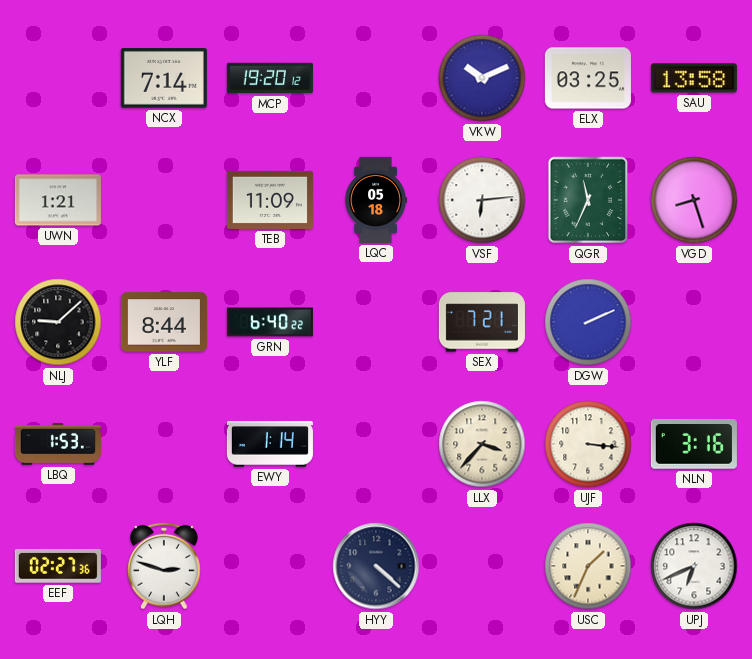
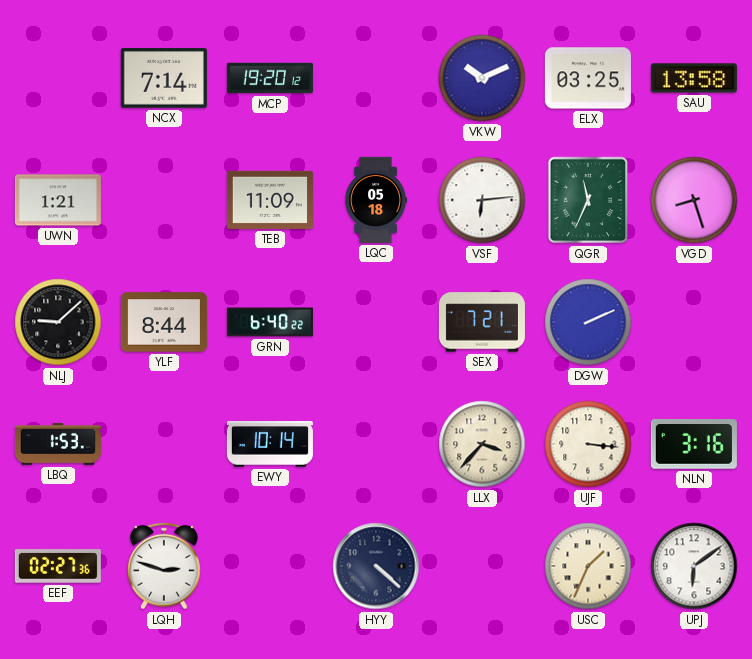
EWY: 1:14 -> 10:14 (270, 444)
UPJ: 6:41 -> 6:09 (694, 566)
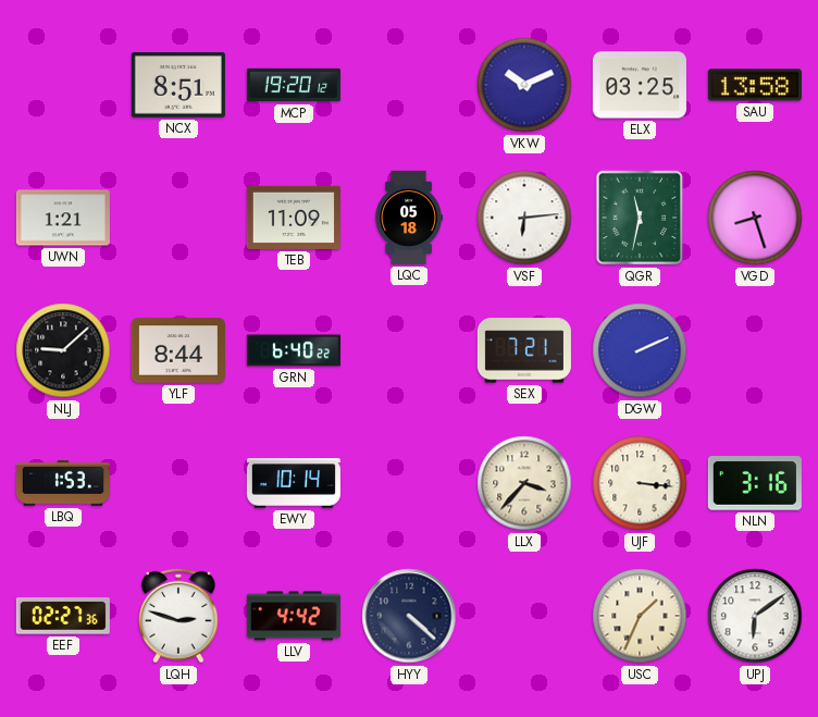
NCX: 7:14 -> 8:51 (178, 85)
QGR: 11:34 -> 11:32 (640, 218)
LLV: none -> 4:42 (294, 616)
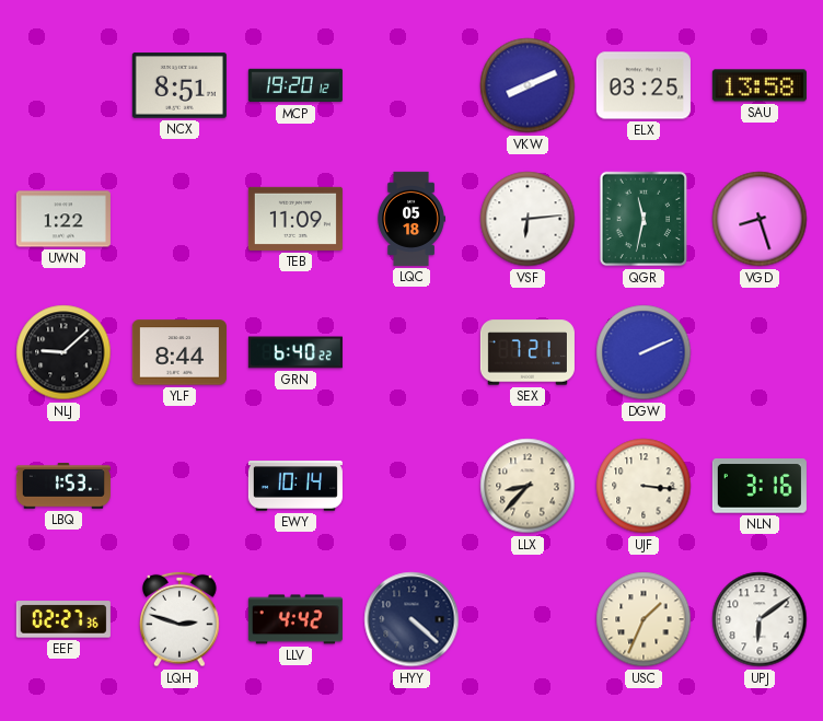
VKW: 10:11 -> 8:11 (528, 85)
UWN: 1:21 -> 1:22 (63, 219)
LLX: 3:37 -> 8:37 (528, 486)
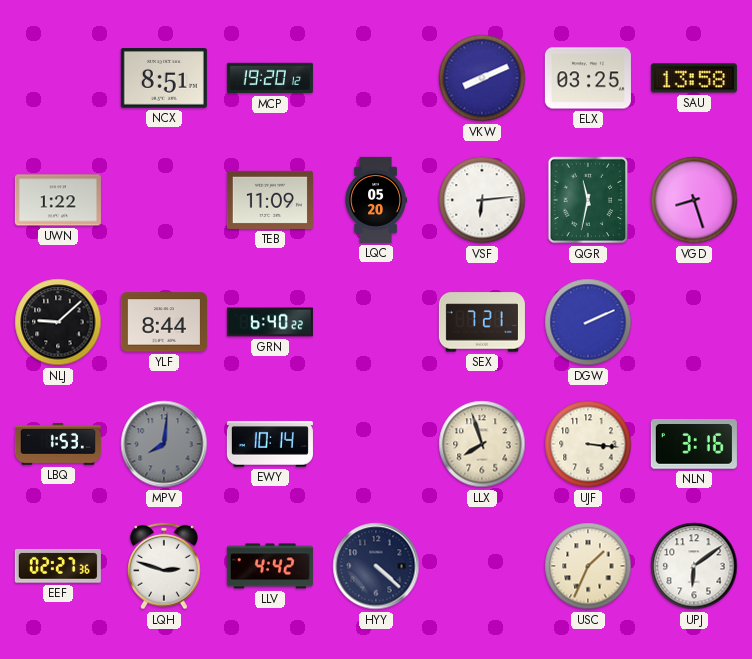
LQC: 05:18 -> 05:20 (375, 200)
MPV: none -> 8:01 (164, 444)
LLX: 8:37 -> 7:57 (482, 444)
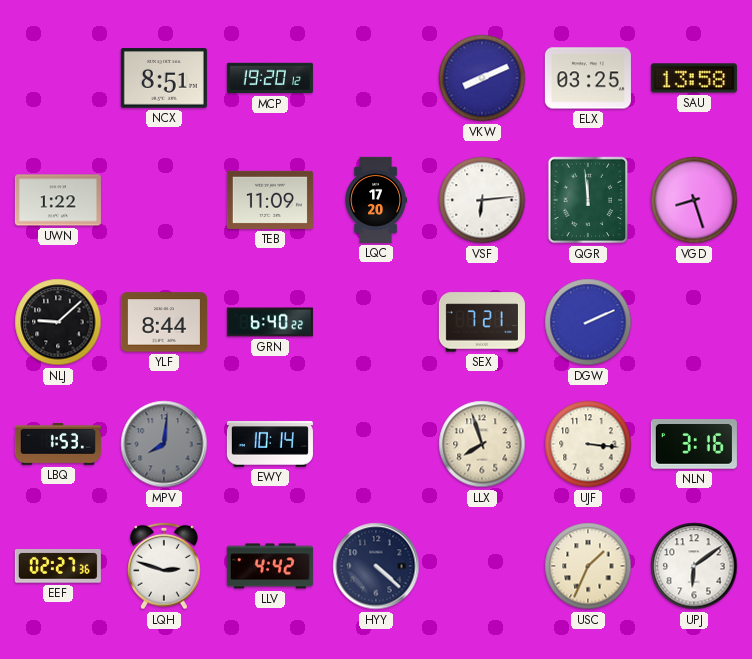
LQC: 05:20 -> 17:20 (375, 200)
QGR: 11:32 -> 11:59 (588, 200)
